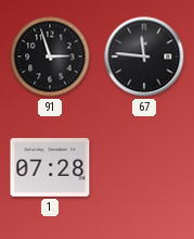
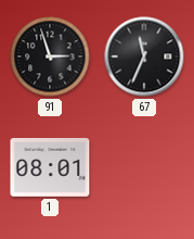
67: 11:46 -> 11:34 (144, 56)
1: 07:28 -> 08:01 (50, 168)
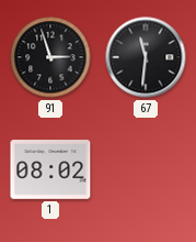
67: 11:34 -> 11:31 (146, 57)
1: 08:01 -> 08:02 (50, 170)
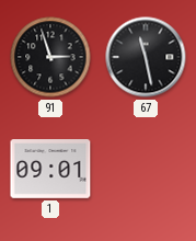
67: 11:31 -> 11:28 (146, 57)
1: 08:02 -> 09:01 (50, 170)
